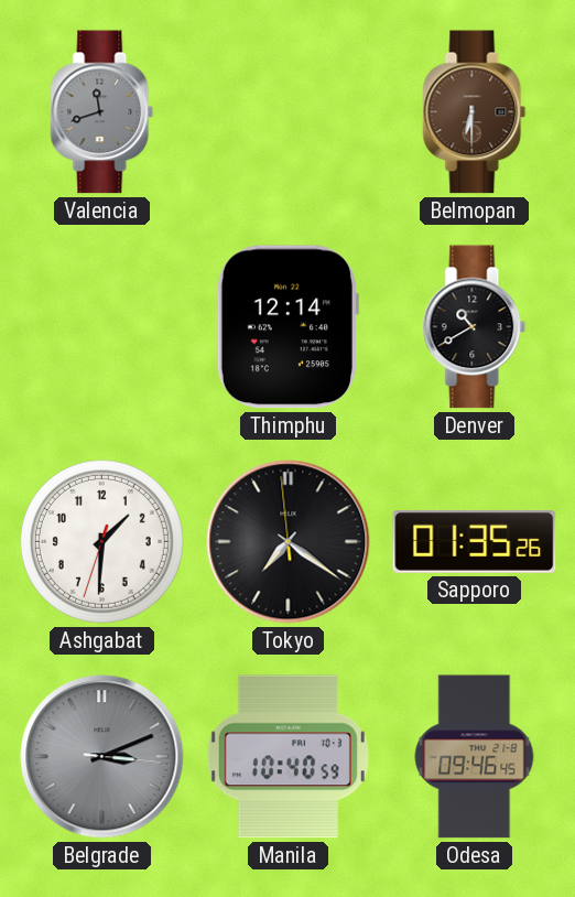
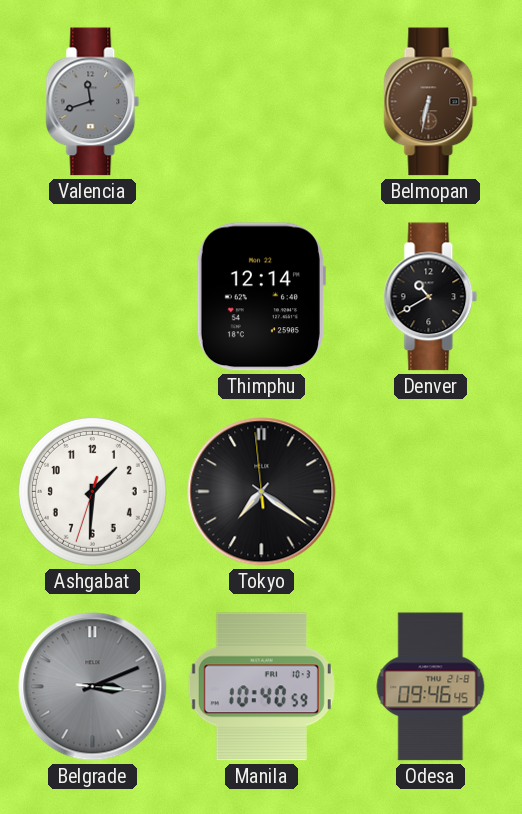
Belmopan: 6:30 -> 6:32 (431, 102)
Sapporo: 01:35 -> none (475, 541)
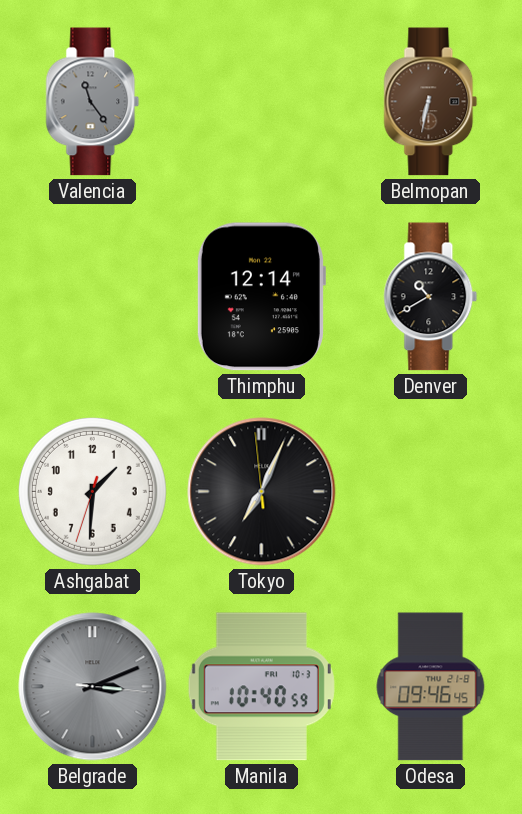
Valencia: 11:42 -> 11:24 (93, 102)
Tokyo: 7:20 -> 7:03 (262, 492)
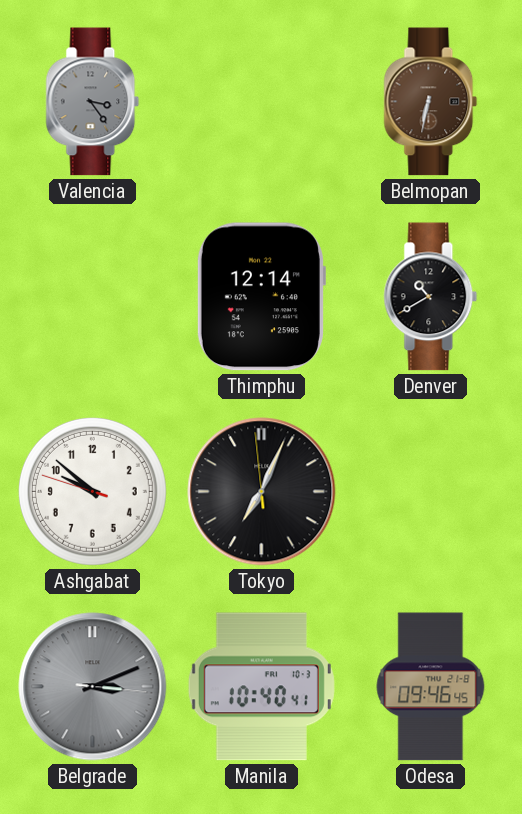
Valencia: 11:24 -> 3:24 (93, 102)
Ashgabat: 1:30 -> 9:51 (92, 491)
Manila: 10:40:59 -> 10:40:41 (261, 687)
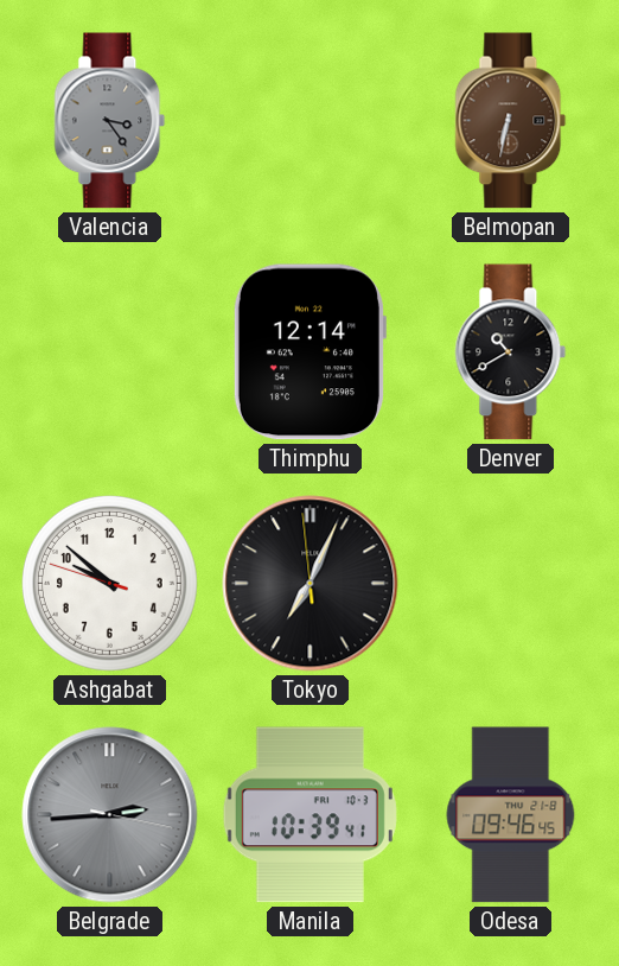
Belgrade: 3:11 -> 2:44 (110, 815)
Manila: 10:40 -> 10:39 (309, 815)
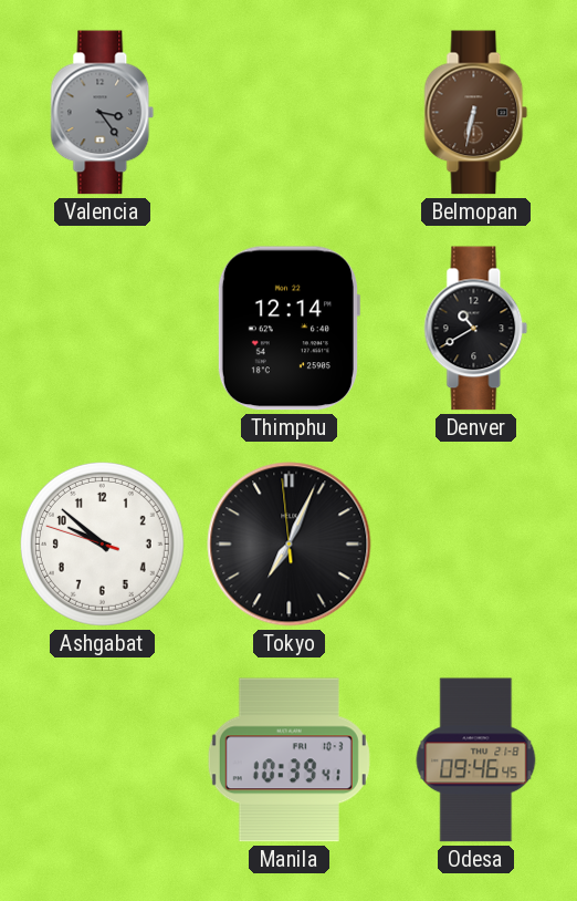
Belgrade: 2:44 -> none (110, 815)
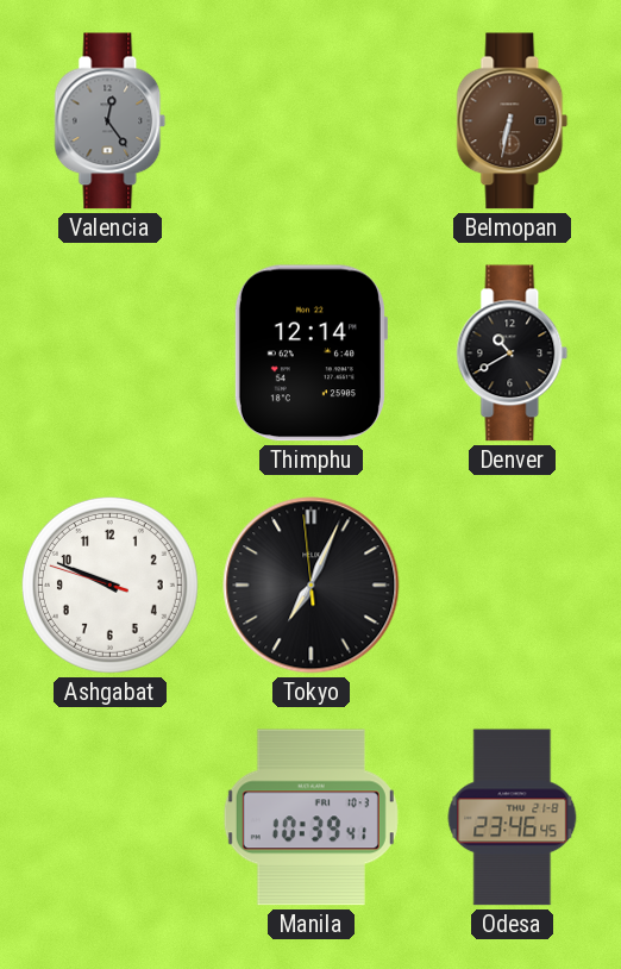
Valencia: 3:24 -> 12:24 (111, 121)
Ashgabat: 9:51 -> 9:48 (109, 584)
Odesa: 09:46 -> 23:46 (513, 818)
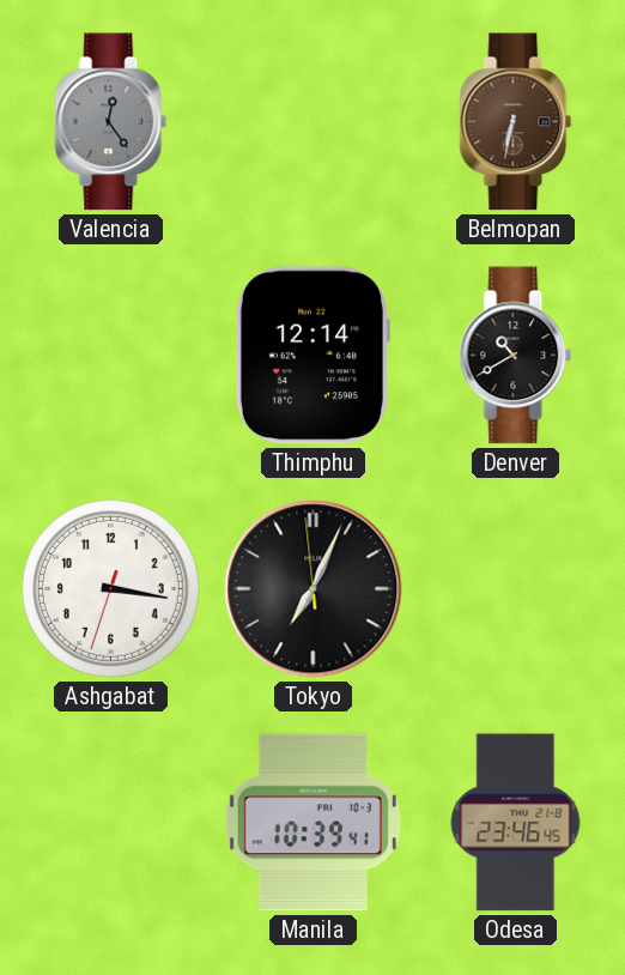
Ashgabat: 9:48 -> 3:16 (110, 588)
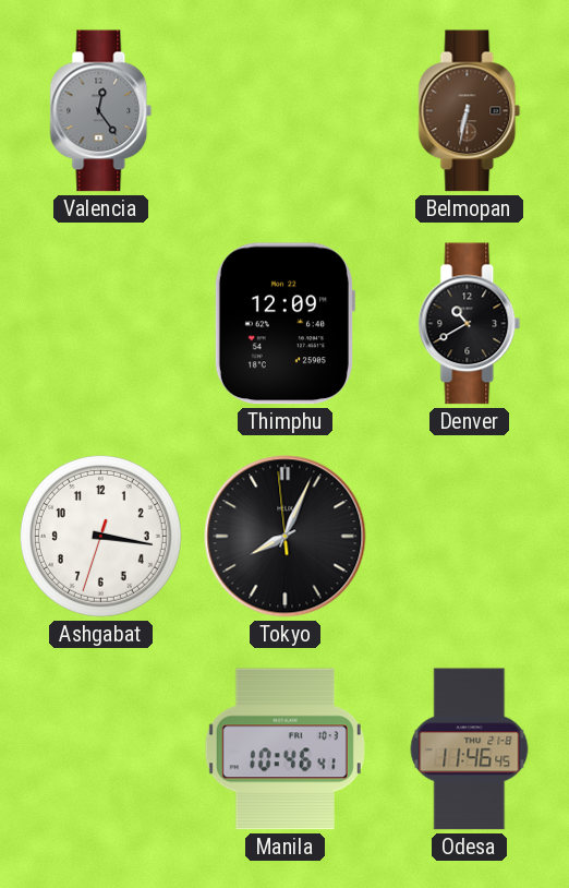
Thimphu: 12:14 -> 12:09 (284, 324)
Tokyo: 7:03 -> 8:03 (286, 537)
Manila: 10:39 -> 10:46 (284, 749)
Odesa: 23:46 -> 11:46 (470, 749)
